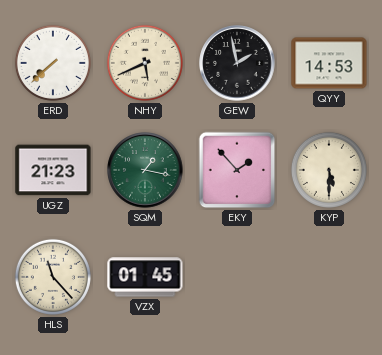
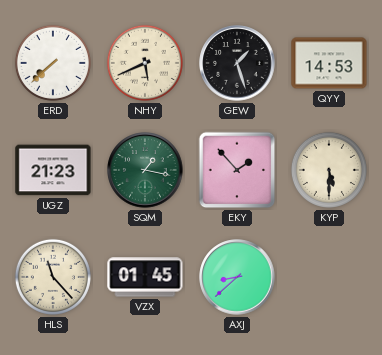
GEW: 1:58 -> 1:27 (237, 63)
AXJ: none -> 8:38 (237, 277)
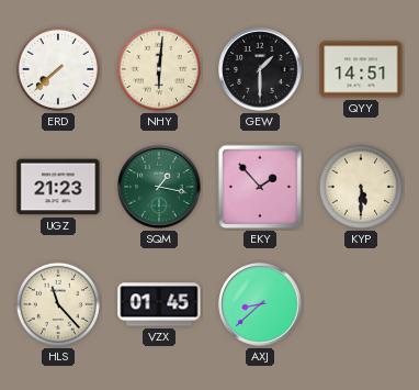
NHY: 5:41 -> 6:01 (159, 69)
GEW: 1:27 -> 1:30 (260, 69)
QYY: 14:53 -> 14:51 (361, 69)
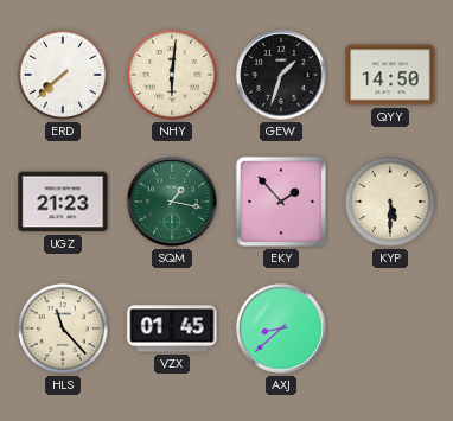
GEW: 1:30 -> 1:33 (281, 75)
QYY: 14:51 -> 14:50 (390, 75)
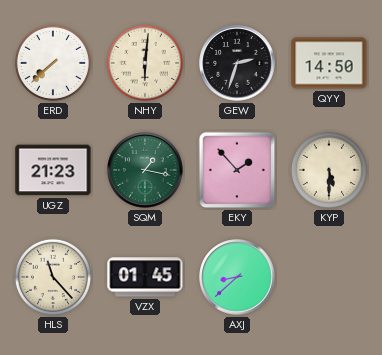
GEW: 1:33 -> 2:33 (237, 63)
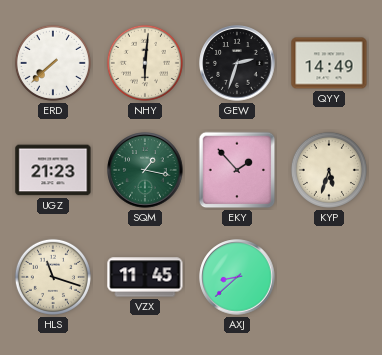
QYY: 14:50 -> 14:49 (329, 63)
KYP: 5:30 -> 5:33 (329, 170)
HLS: 11:23 -> 11:18 (53, 277)
VZX: 01:45 -> 11:45 (145, 277)
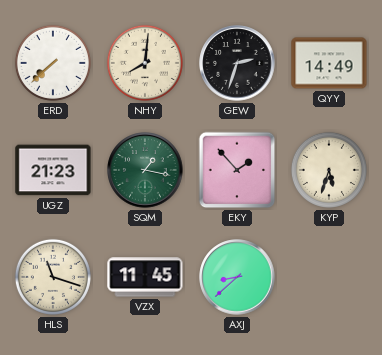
NHY: 6:01 -> 8:01 (145, 63)
